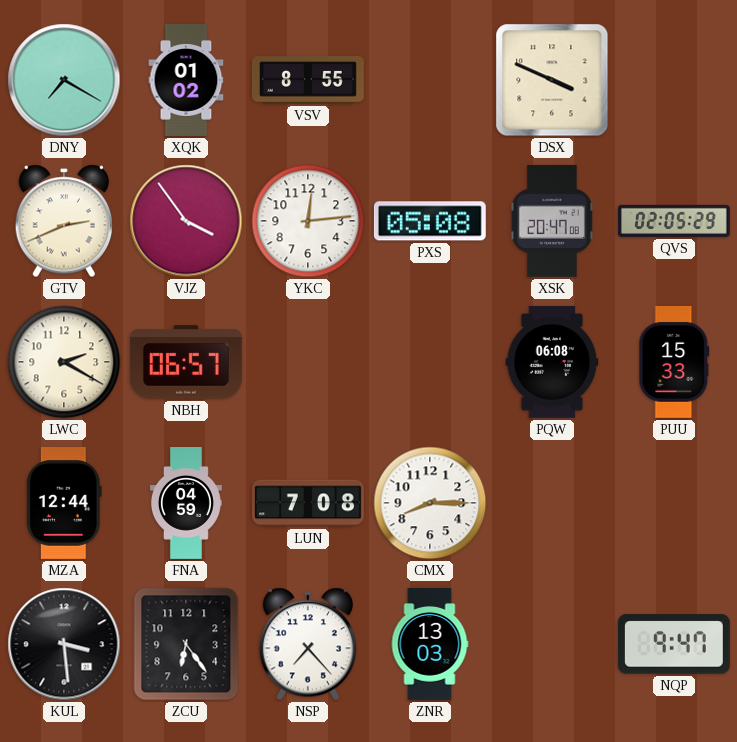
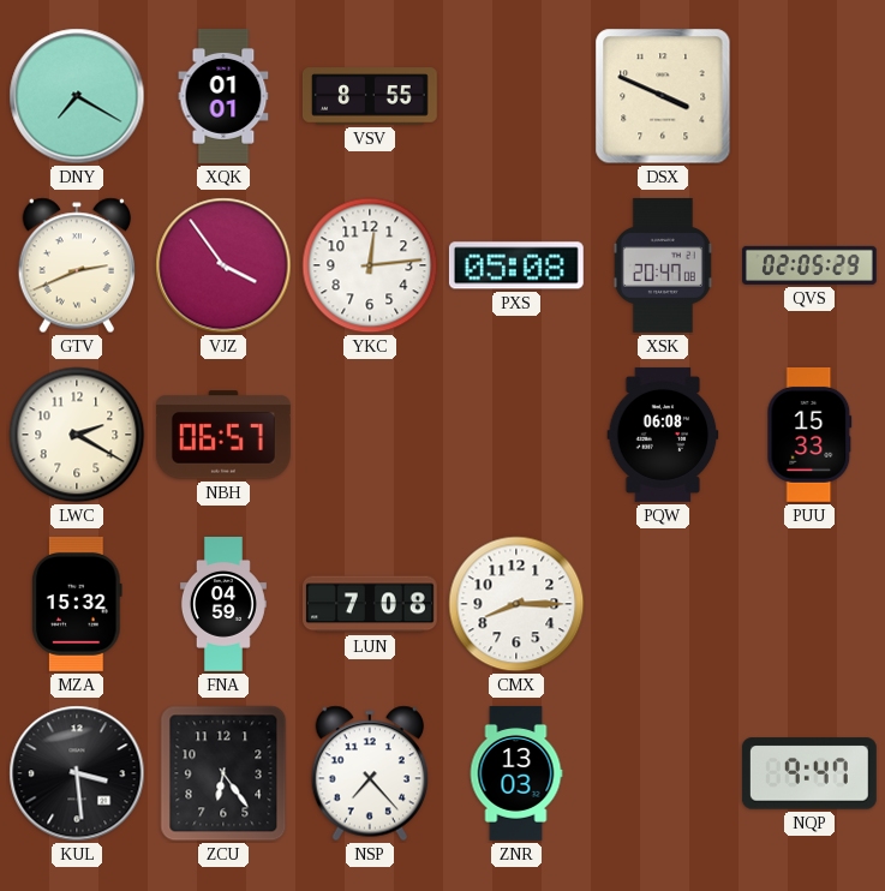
XQK: 01:02 -> 01:01 (223, 97)
MZA: 12:44 -> 15:32 (77, 604)
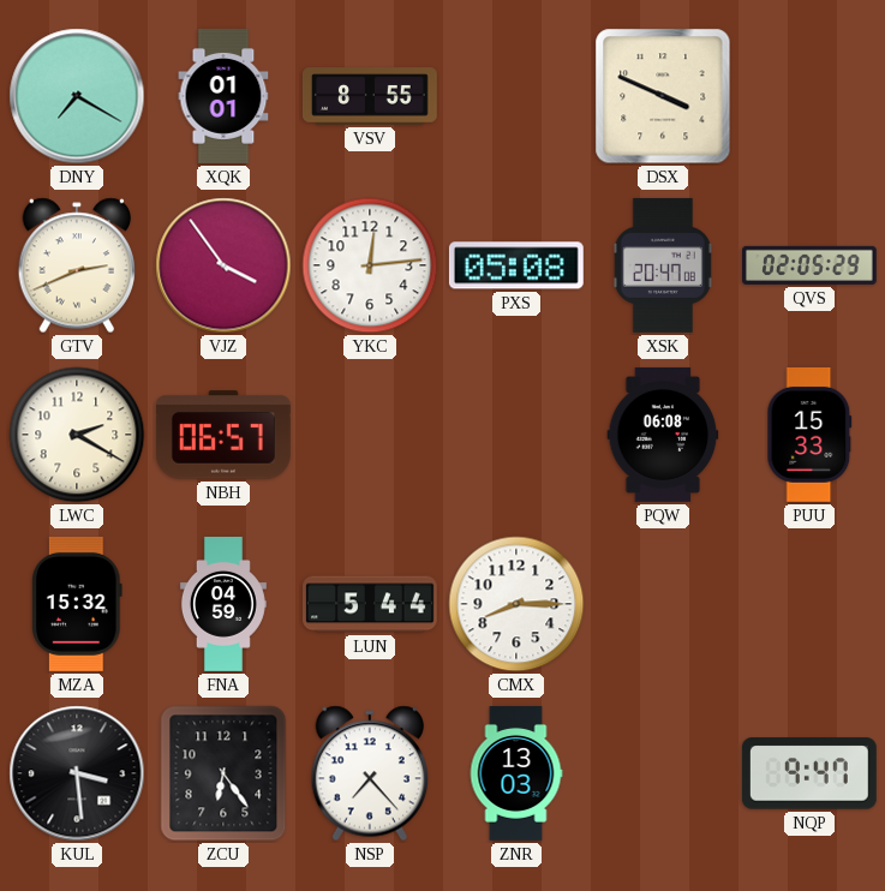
LUN: 7:08 -> 5:44 (371, 604)
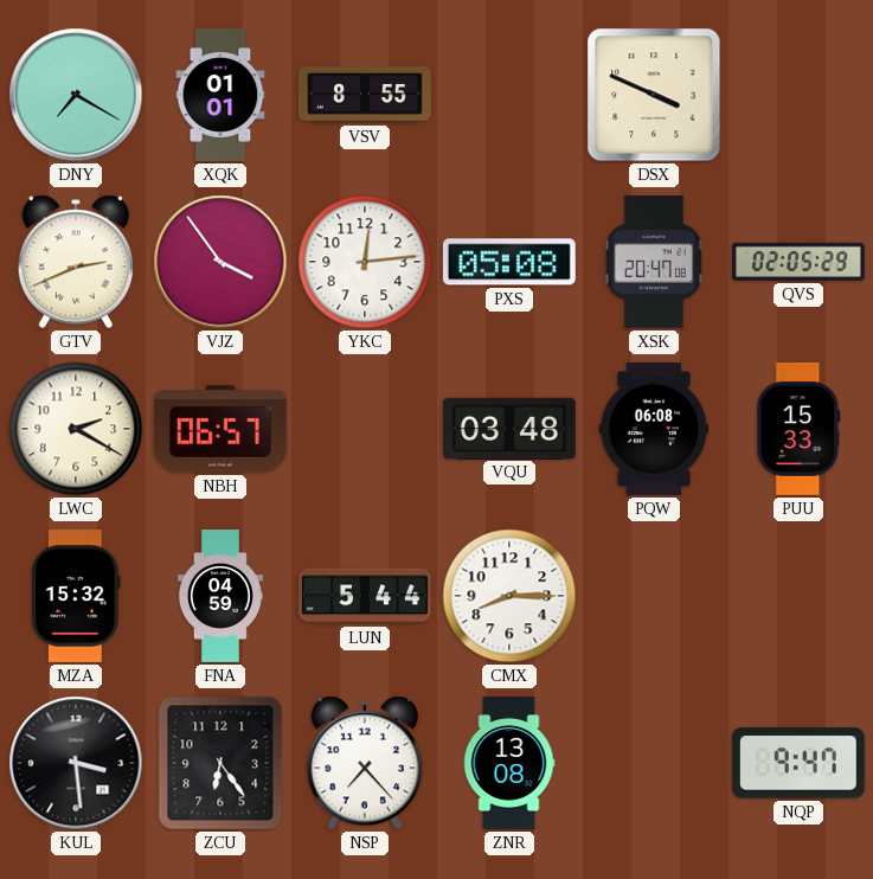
VQU: none -> 03:48 (509, 428)
ZNR: 13:03 -> 13:08 (509, 764)
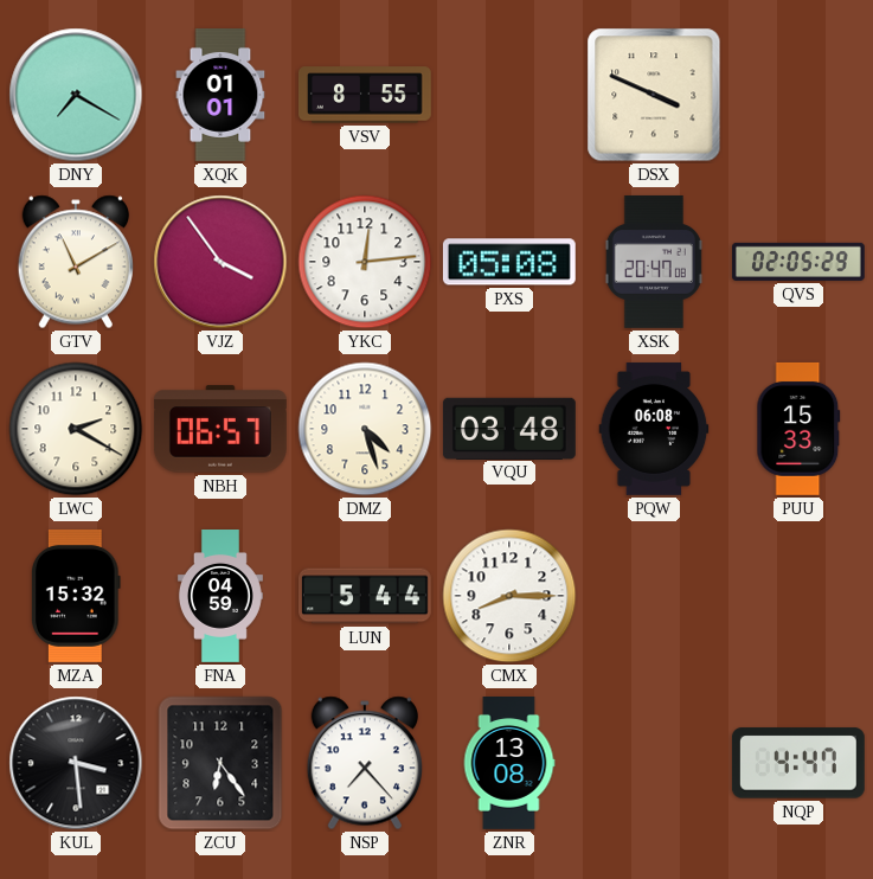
GTV: 2:41 -> 11:10 (75, 262)
DMZ: none -> 4:27 (365, 429)
NQP: 9:47 -> 4:47 (798, 763)
